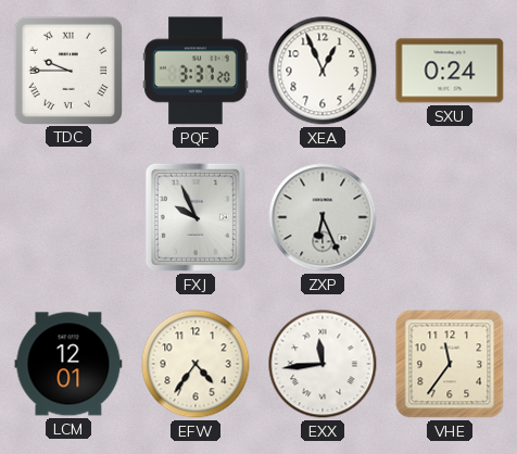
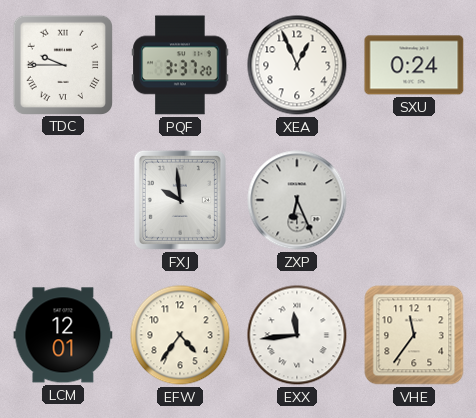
FXJ: 9:56 -> 9:59 (180, 200)
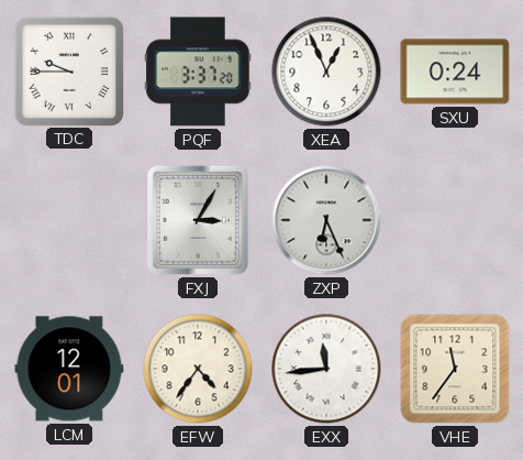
FXJ: 9:59 -> 3:05 (198, 220)
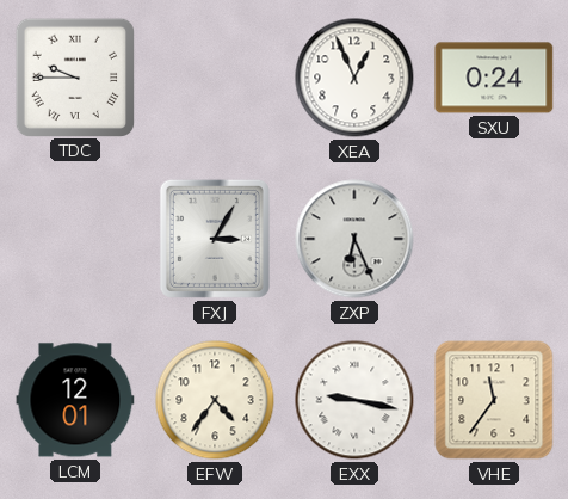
PQF: 3:37 -> none (198, 72)
EXX: 11:44 -> 9:17 (354, 400)
